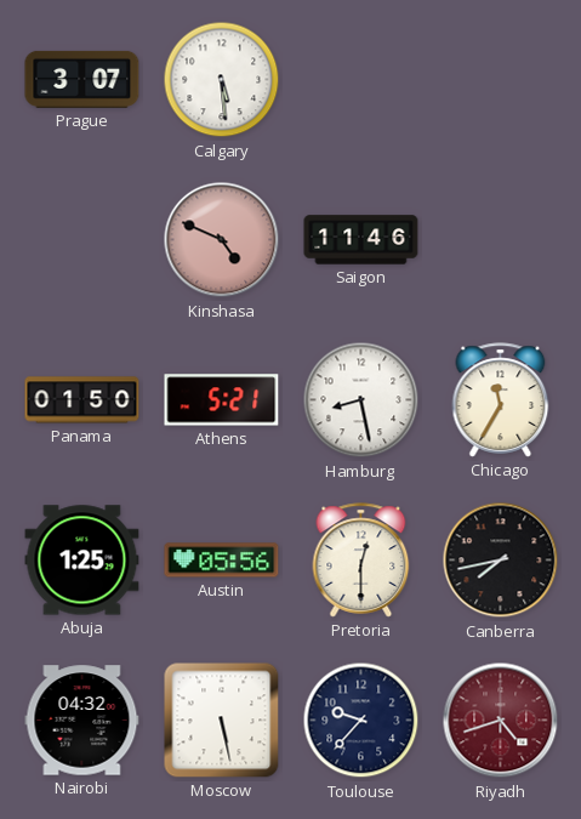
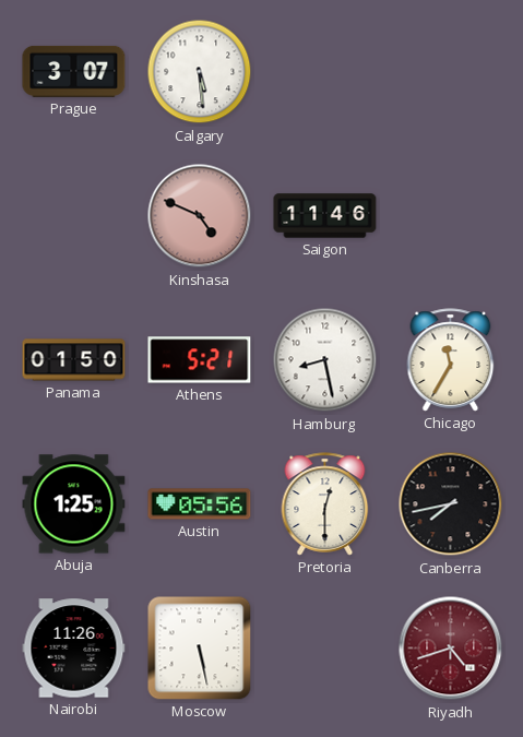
Nairobi: 04:32 -> 11:26 (74, 649)
Toulouse: 9:37 -> none (361, 721)
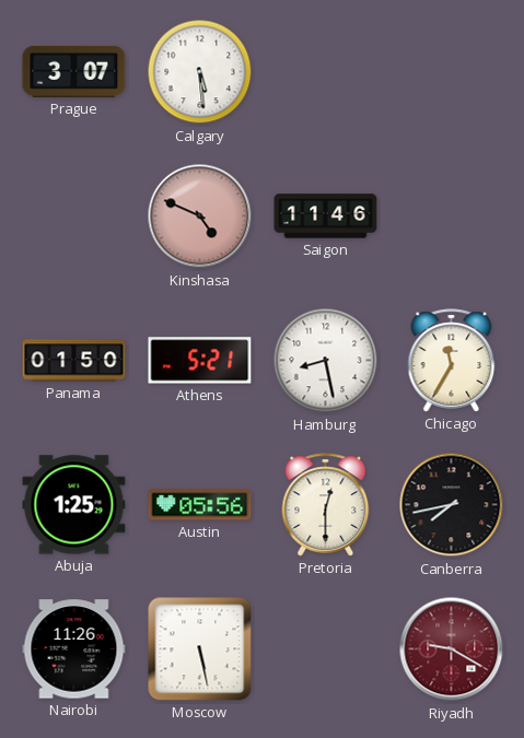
Riyadh: 4:42 -> 9:20 (452, 649)
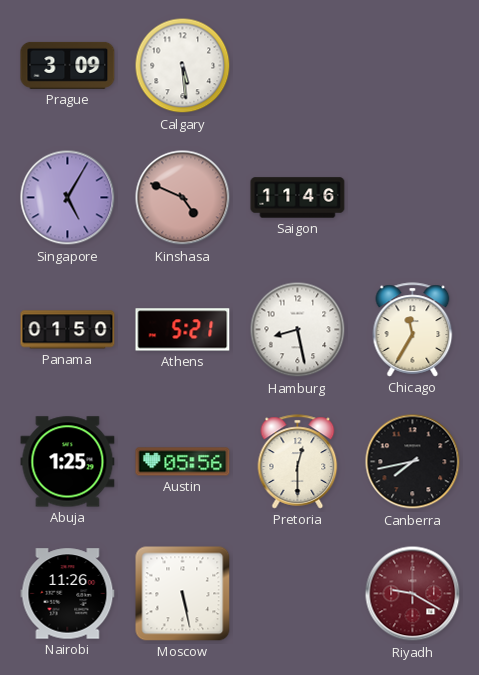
Prague: 3:07 -> 3:09 (68, 65)
Singapore: none -> 5:05 (68, 198)
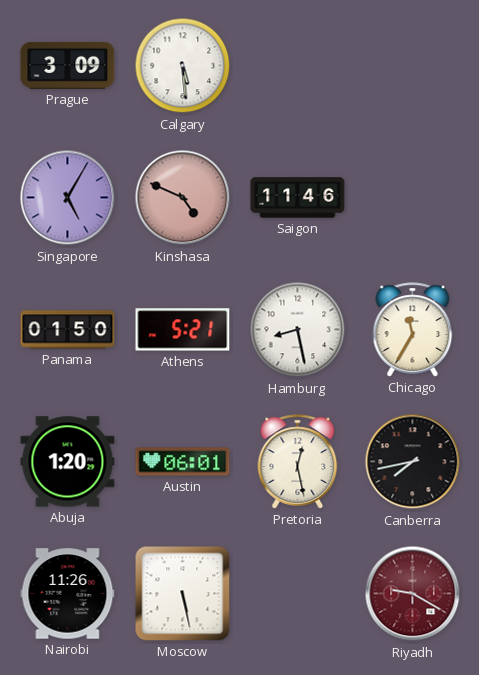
Abuja: 1:25 -> 1:20 (68, 462)
Austin: 05:56 -> 06:01 (183, 462)
Pretoria: 12:30 -> 12:28 (298, 462)
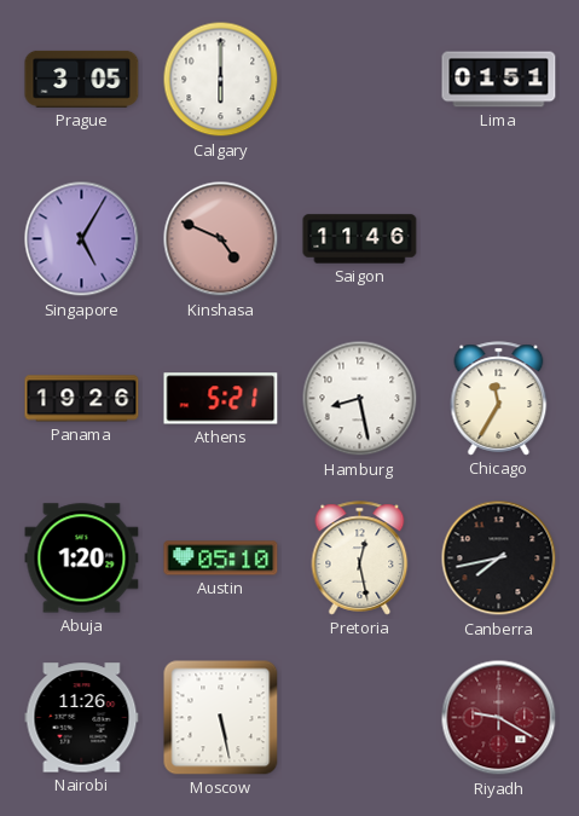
Prague: 3:09 -> 3:05 (82, 79)
Calgary: 5:29 -> 6:00 (221, 80)
Lima: none -> 01:51 (499, 80)
Panama: 01:50 -> 19:26 (82, 399)
Austin: 06:01 -> 05:10 (221, 559)
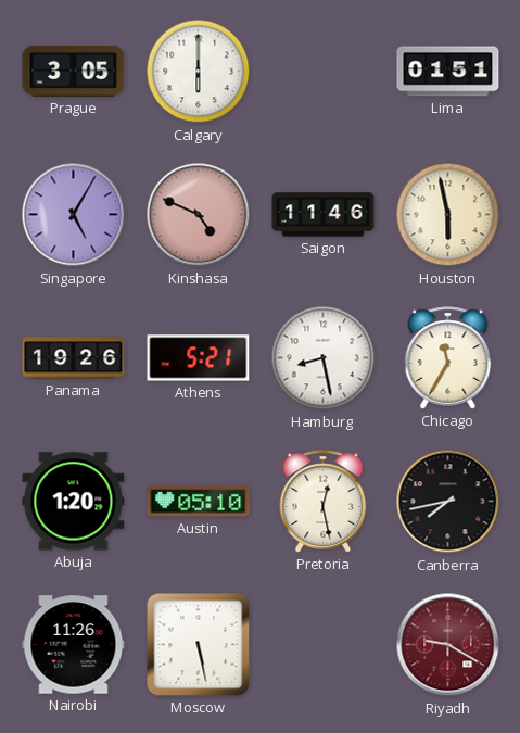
Houston: none -> 5:58 (448, 215)
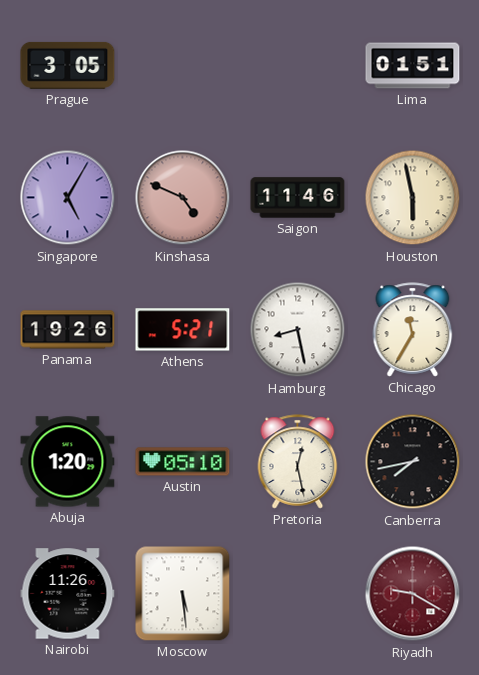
Calgary: 6:00 -> none (199, 72)
Moscow: 5:28 -> 5:29 (183, 594)
